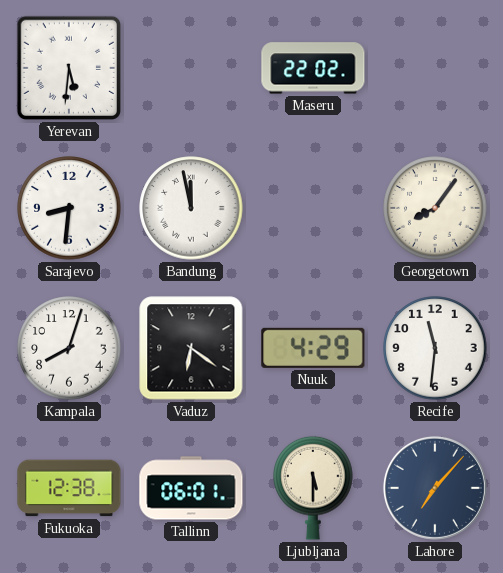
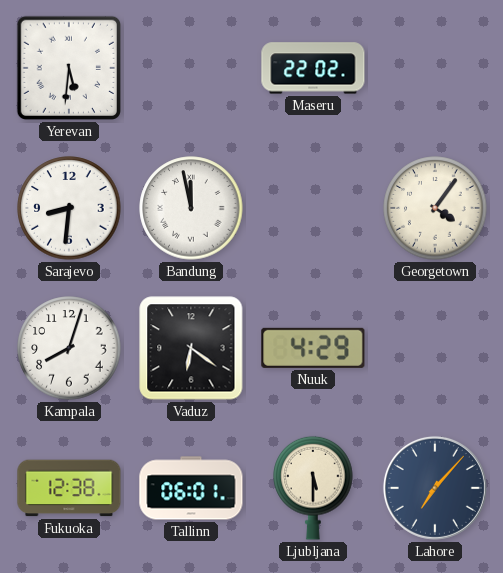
Georgetown: 8:06 -> 4:06 (435, 208)
Recife: 11:31 -> none (435, 348)
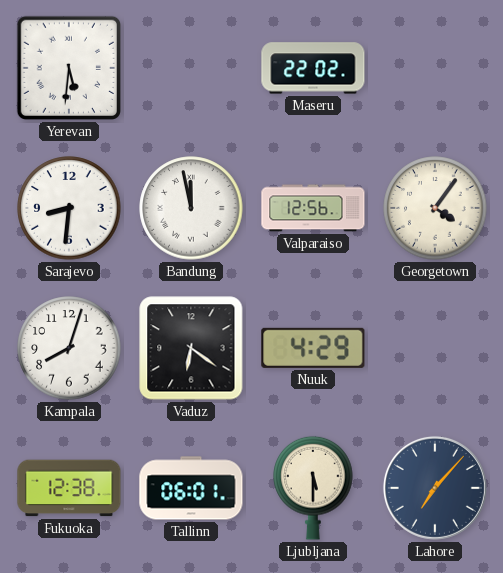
Valparaiso: none -> 12:56 (313, 208)
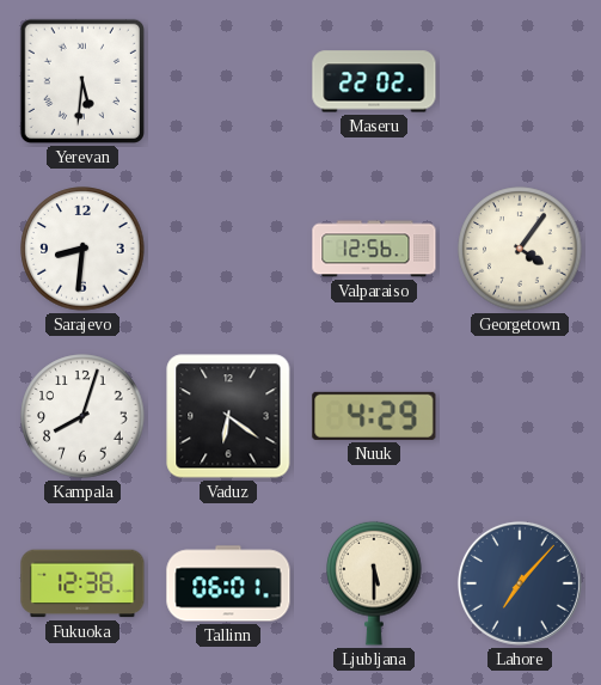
Bandung: 11:58 -> none (191, 208)
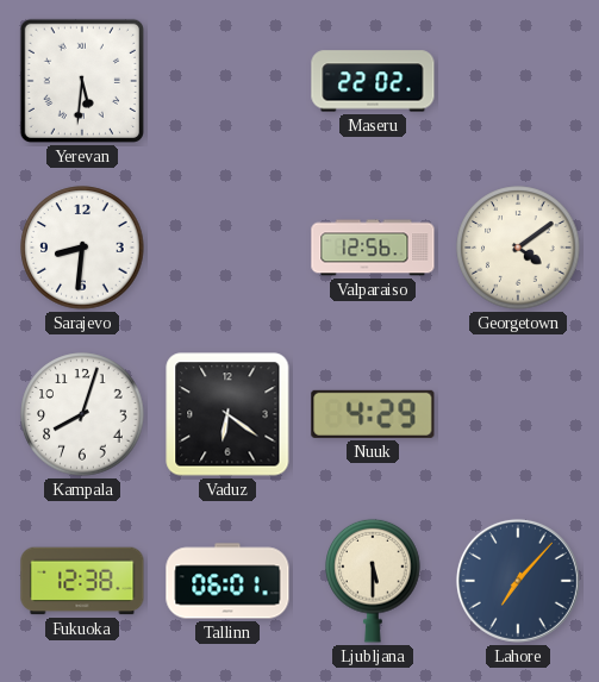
Georgetown: 4:06 -> 4:09 (518, 248)
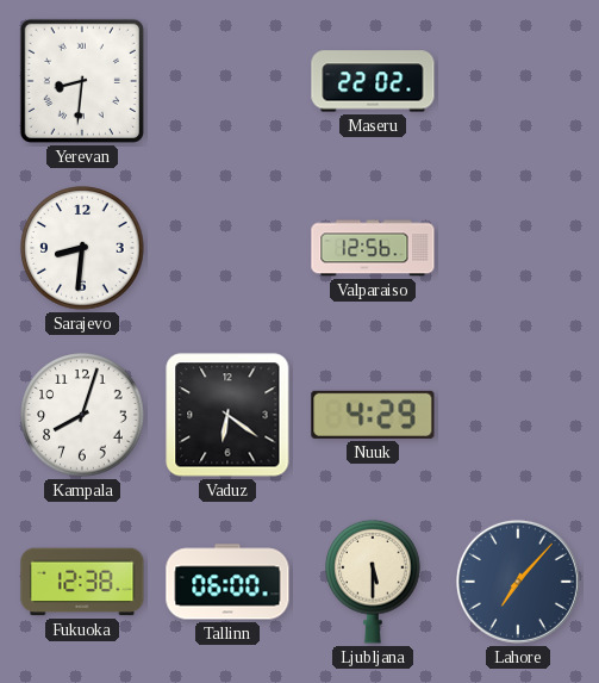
Yerevan: 5:31 -> 8:31 (82, 81)
Georgetown: 4:09 -> none (518, 248)
Tallinn: 06:01 -> 06:00 (227, 582)
